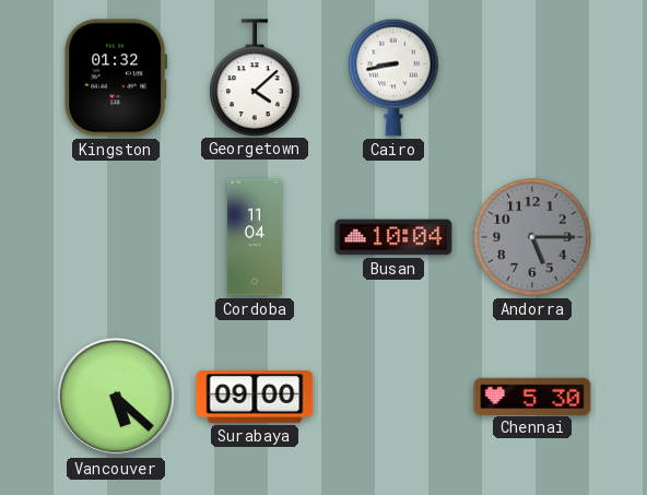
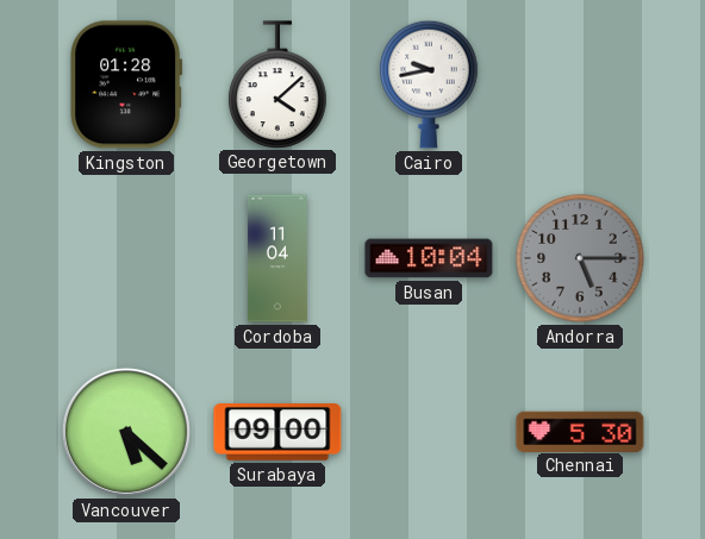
Kingston: 01:32 -> 01:28 (126, 84)
Cairo: 8:43 -> 9:43 (429, 84)
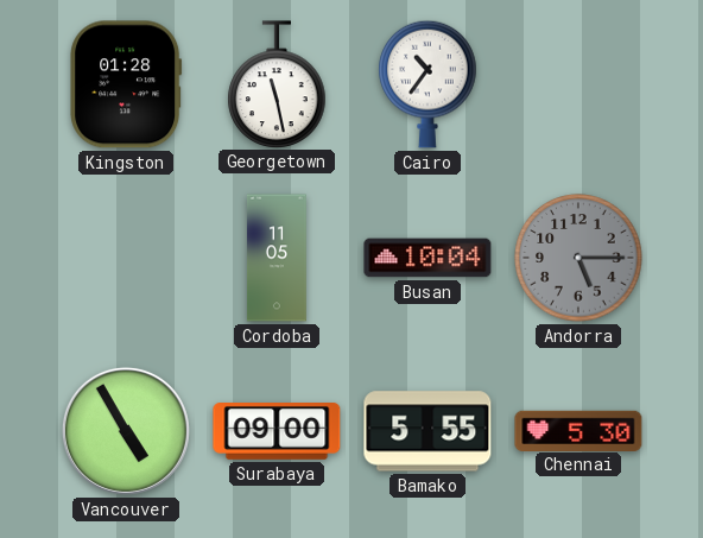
Georgetown: 4:08 -> 11:28 (277, 84)
Cairo: 9:43 -> 10:36 (427, 84)
Cordoba: 11:04 -> 11:05 (277, 258)
Vancouver: 5:22 -> 4:55 (126, 431)
Bamako: none -> 5:55 (427, 431)
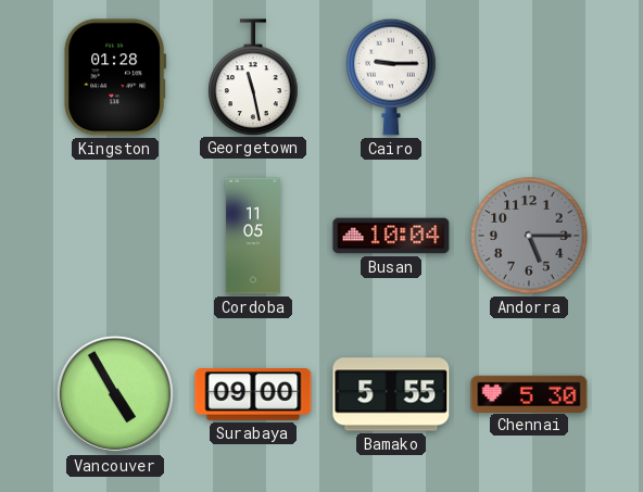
Cairo: 10:36 -> 9:15 (391, 77)
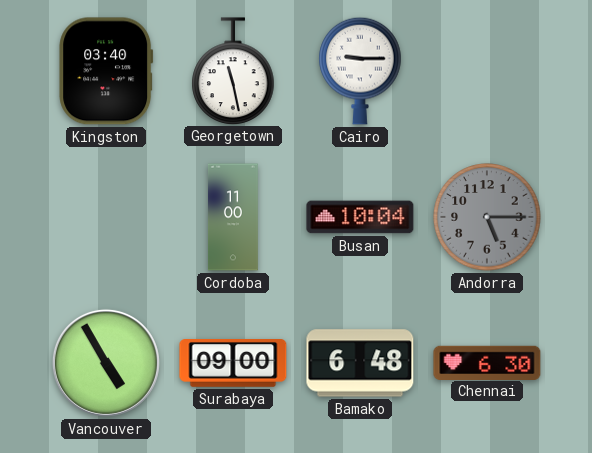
Kingston: 01:28 -> 03:40 (106, 71)
Cordoba: 11:05 -> 11:00 (233, 217)
Bamako: 5:55 -> 6:48 (360, 363)
Chennai: 5:30 -> 6:30 (487, 362)
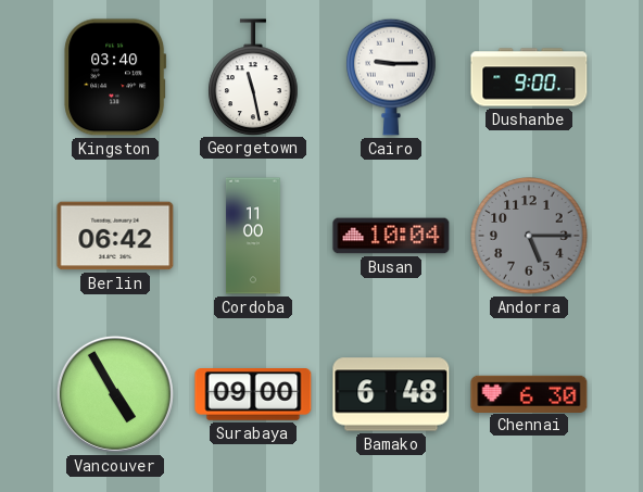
Dushanbe: none -> 9:00 (529, 77)
Berlin: none -> 06:42 (115, 236)
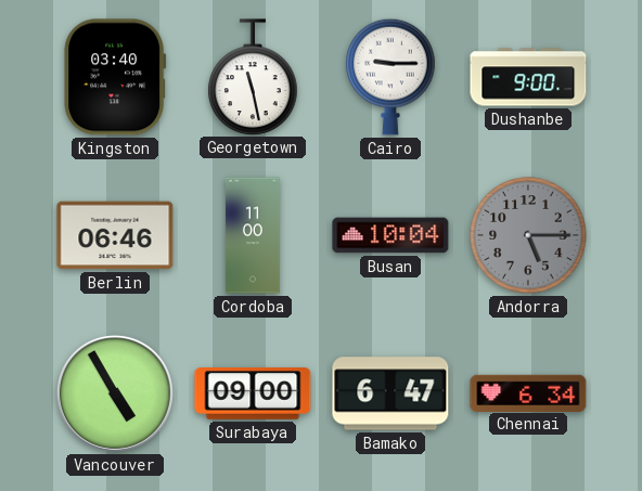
Berlin: 06:42 -> 06:46 (115, 235)
Bamako: 6:48 -> 6:47 (390, 393)
Chennai: 6:30 -> 6:34 (528, 392)
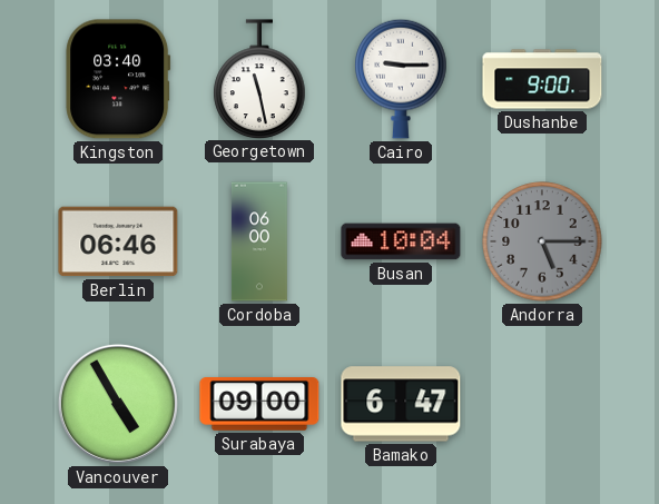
Cordoba: 11:00 -> 06:00 (259, 241)
Chennai: 6:34 -> none (528, 392)
